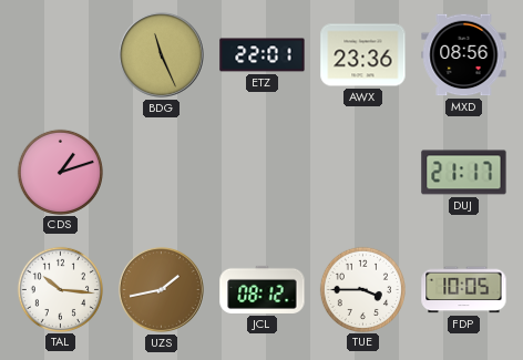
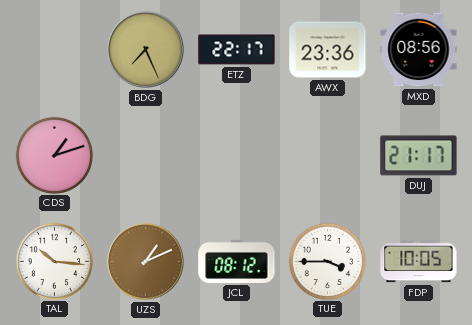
BDG: 11:26 -> 7:26 (145, 49)
ETZ: 22:01 -> 22:17 (237, 50)
UZS: 1:43 -> 1:11 (145, 261)
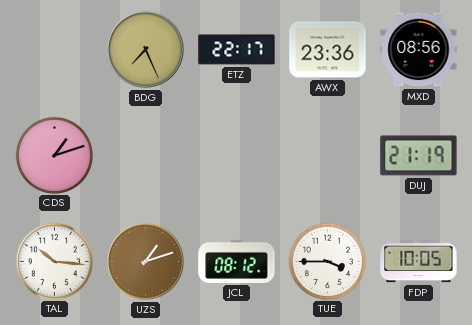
DUJ: 21:17 -> 21:19 (419, 156)
UZS: 1:11 -> 1:12 (145, 261)
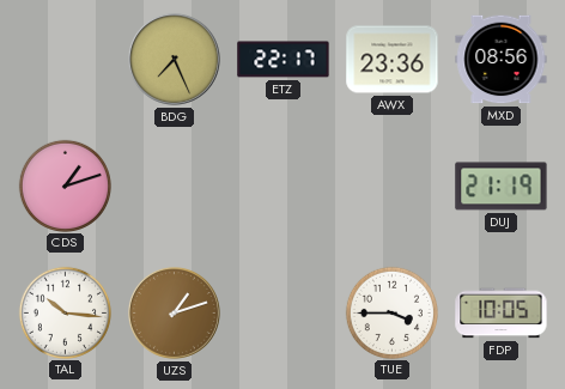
JCL: 08:12 -> none (237, 261)
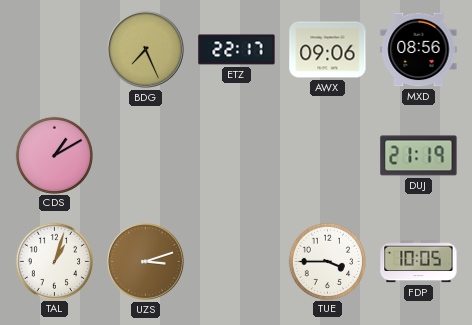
AWX: 23:36 -> 09:06 (328, 50)
CDS: 1:12 -> 1:10 (54, 155)
TAL: 10:16 -> 1:03 (54, 261)
UZS: 1:12 -> 3:12 (145, 261)
